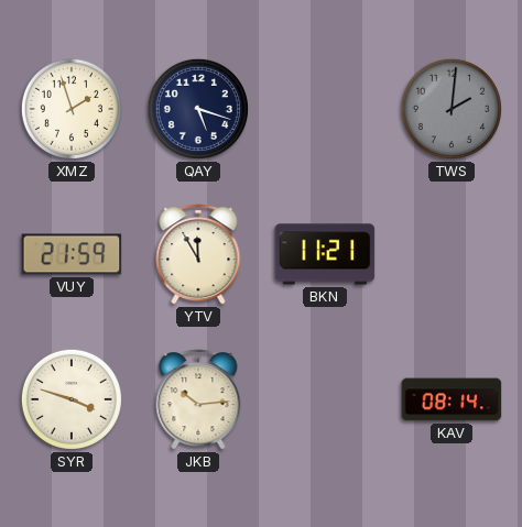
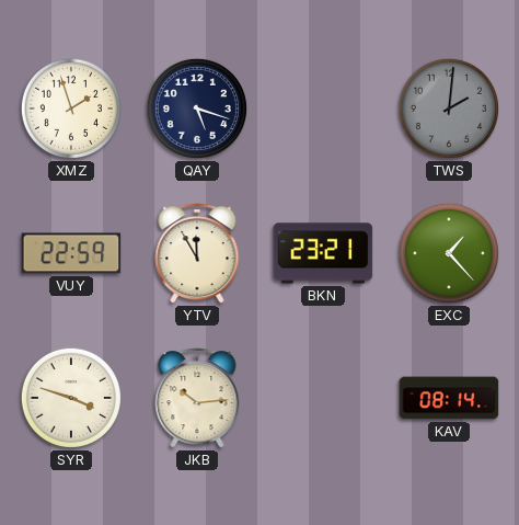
VUY: 21:59 -> 22:59 (71, 253)
BKN: 11:21 -> 23:21 (323, 253)
EXC: none -> 1:23 (449, 253)
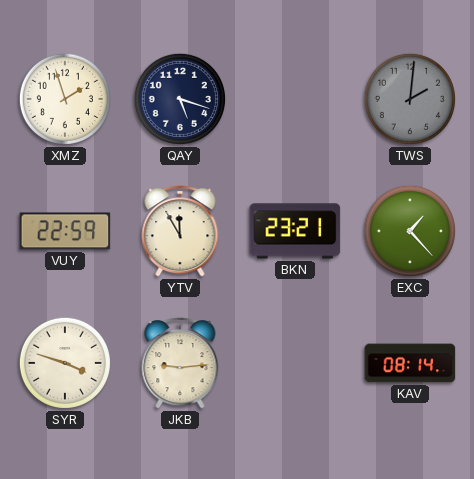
JKB: 10:14 -> 9:14 (180, 363)
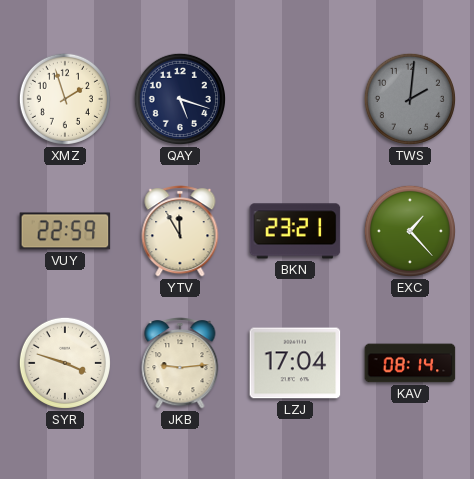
LZJ: none -> 17:04 (295, 363)
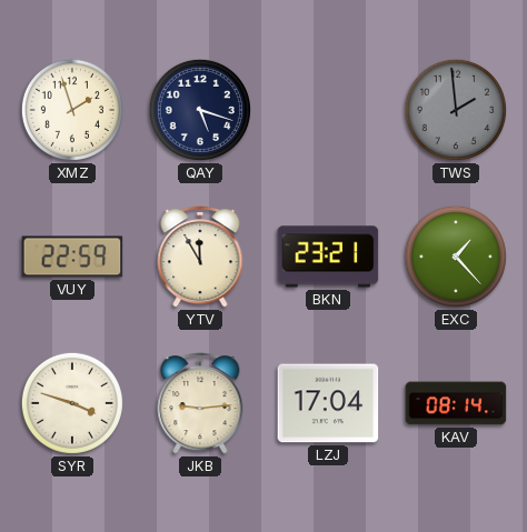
TWS: 2:01 -> 1:59 (456, 110)
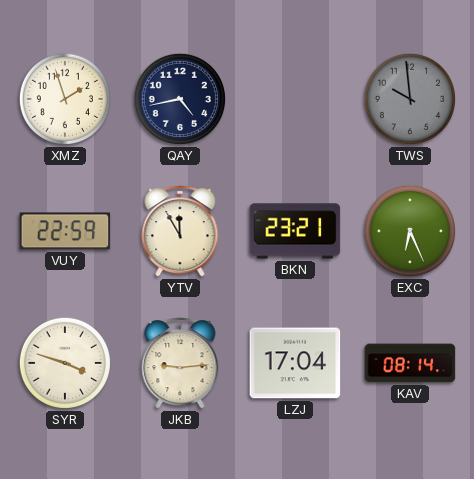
QAY: 5:18 -> 4:43 (180, 99)
TWS: 1:59 -> 9:59 (410, 99)
EXC: 1:23 -> 6:26 (410, 231)
